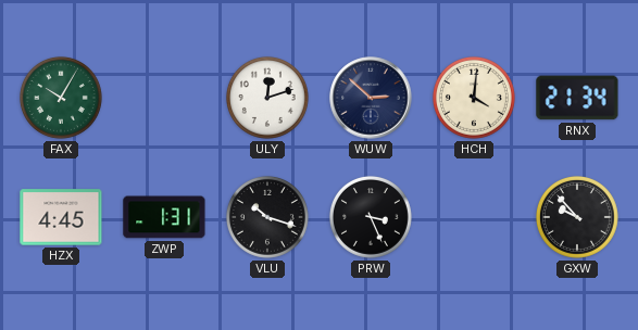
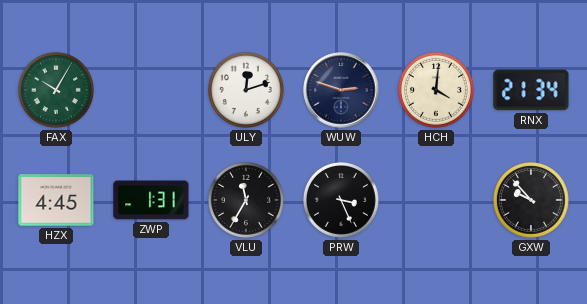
WUW: 2:52 -> 2:48 (341, 90)
VLU: 10:18 -> 11:35 (246, 200)
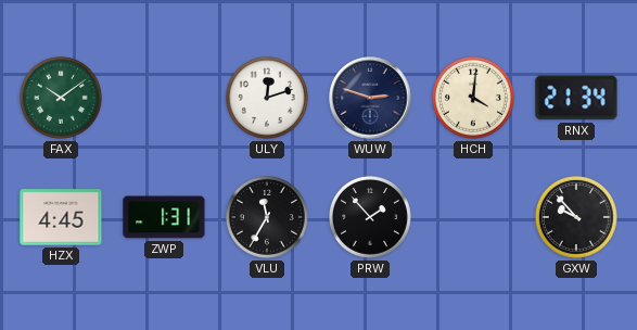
FAX: 10:05 -> 10:09 (61, 98)
PRW: 3:26 -> 1:53 (370, 217)
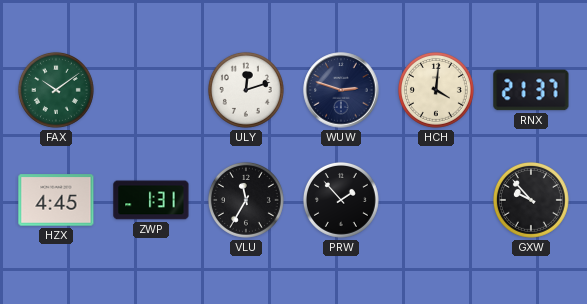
RNX: 21:34 -> 21:37 (531, 90)
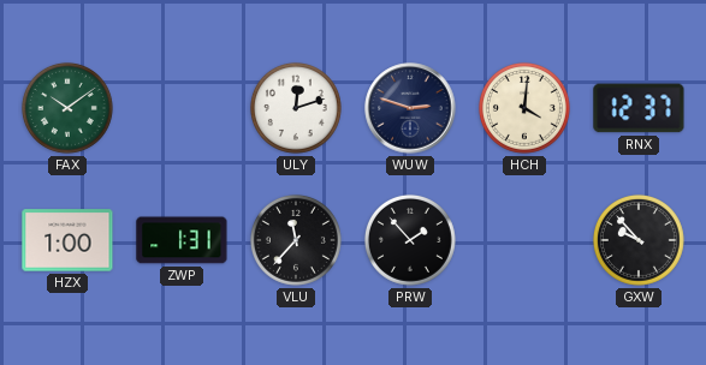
RNX: 21:37 -> 12:37 (639, 108)
HZX: 4:45 -> 1:00 (67, 240)
VLU: 11:35 -> 11:37 (296, 240)
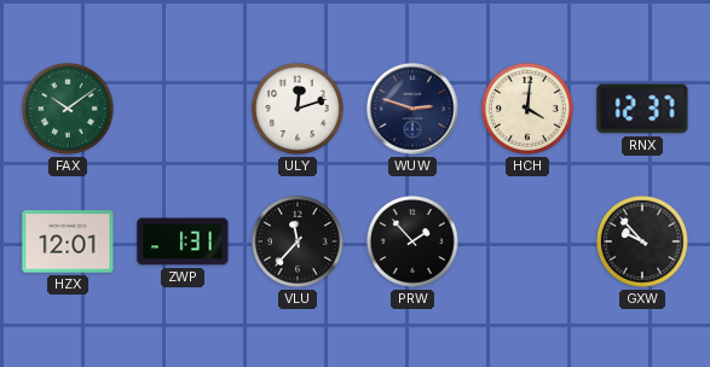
HZX: 1:00 -> 12:01 (68, 241)
